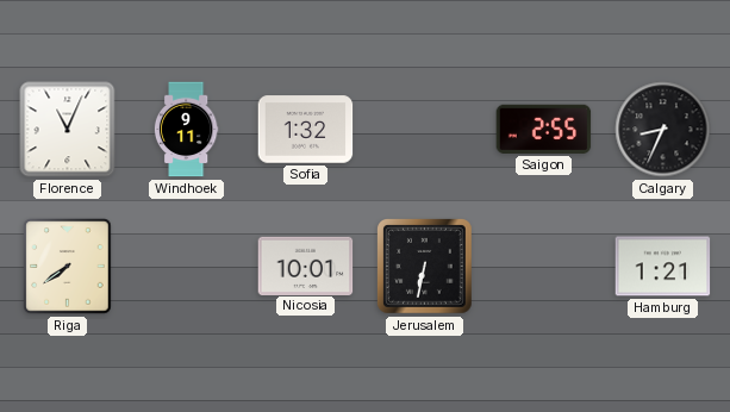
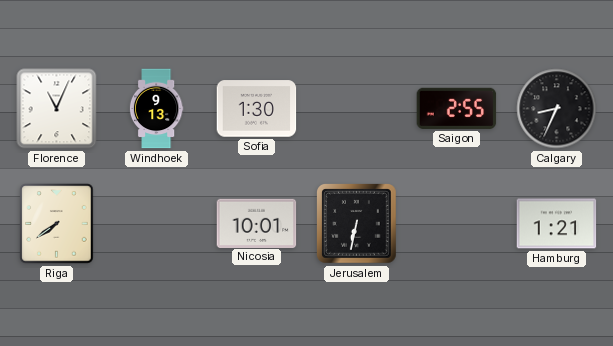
Windhoek: 9:11 -> 9:13 (156, 109)
Sofia: 1:32 -> 1:30 (257, 109)
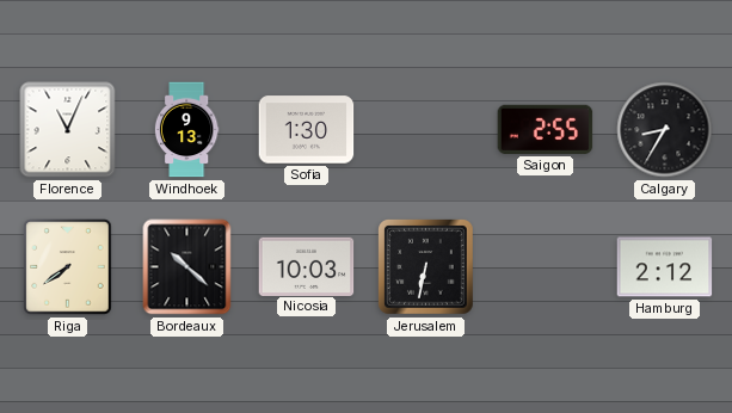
Calgary: 8:34 -> 8:35 (665, 130)
Bordeaux: none -> 10:22 (187, 267)
Nicosia: 10:01 -> 10:03 (307, 266)
Hamburg: 1:21 -> 2:12 (665, 267)
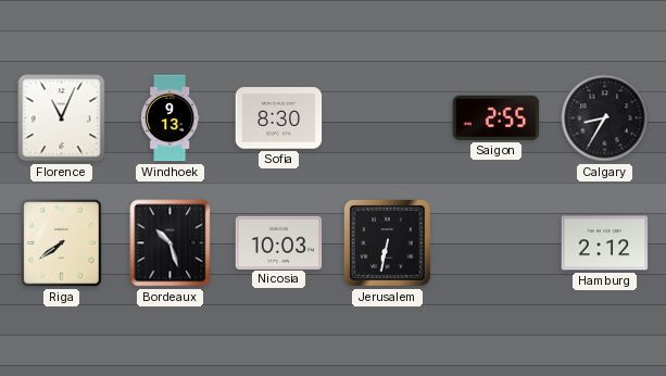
Sofia: 1:30 -> 8:30 (279, 118)
Bordeaux: 10:22 -> 10:27 (171, 243)
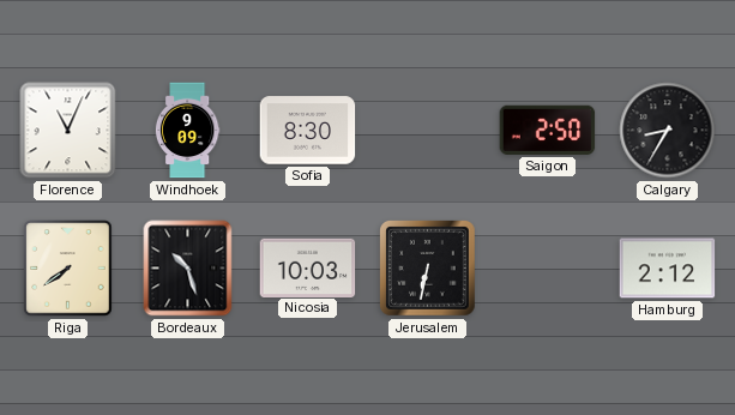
Windhoek: 9:13 -> 9:09 (187, 131)
Saigon: 2:55 -> 2:50 (548, 130)
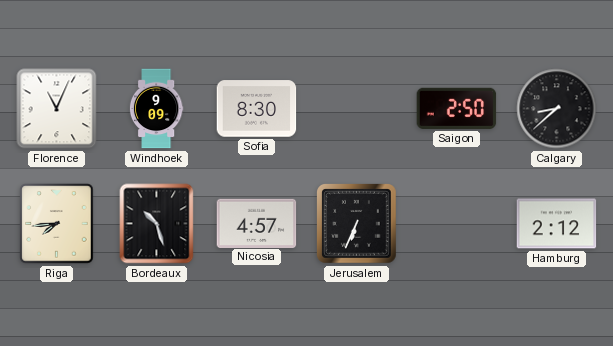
Calgary: 8:35 -> 8:38 (557, 109)
Riga: 7:39 -> 7:44 (57, 224)
Nicosia: 10:03 -> 4:57 (257, 223)
Jerusalem: 6:32 -> 6:34 (357, 224)
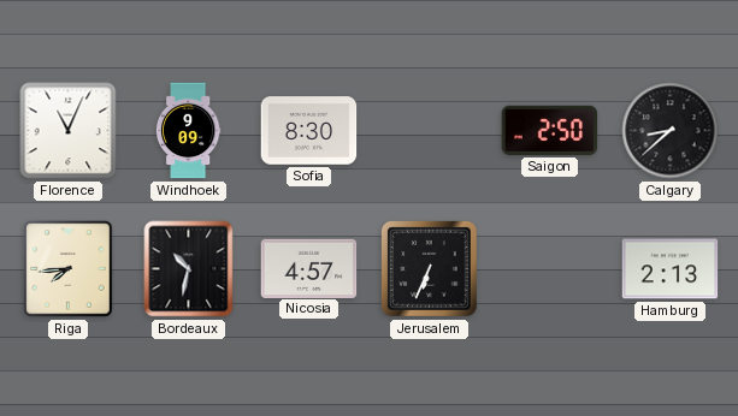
Bordeaux: 10:27 -> 10:32 (189, 269)
Hamburg: 2:12 -> 2:13 (671, 269)
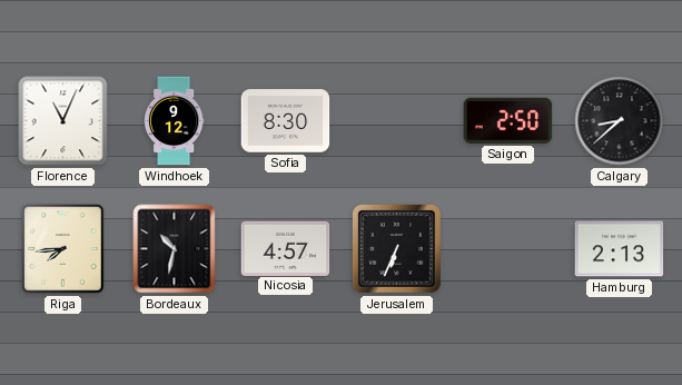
Windhoek: 9:09 -> 9:12 (174, 121)
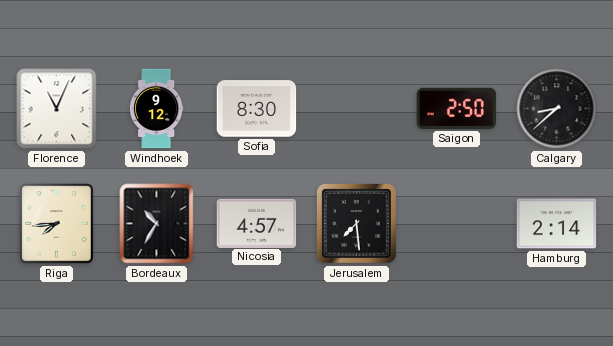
Bordeaux: 10:32 -> 10:35 (157, 224)
Jerusalem: 6:34 -> 7:29 (357, 224)
Hamburg: 2:13 -> 2:14 (557, 224)
